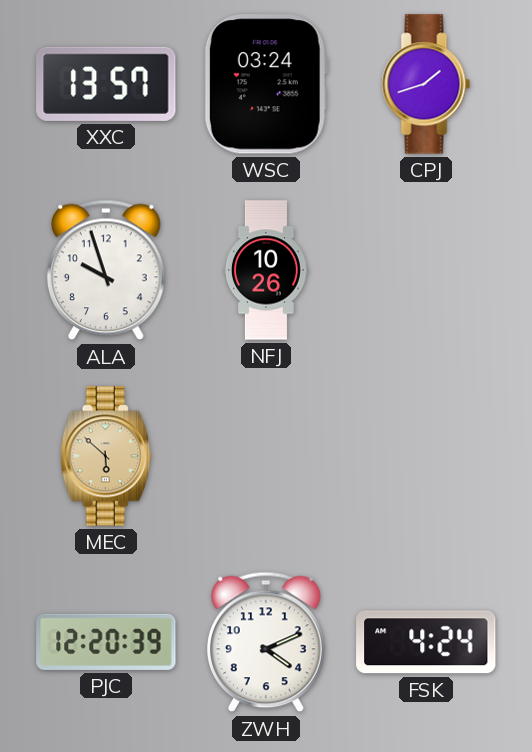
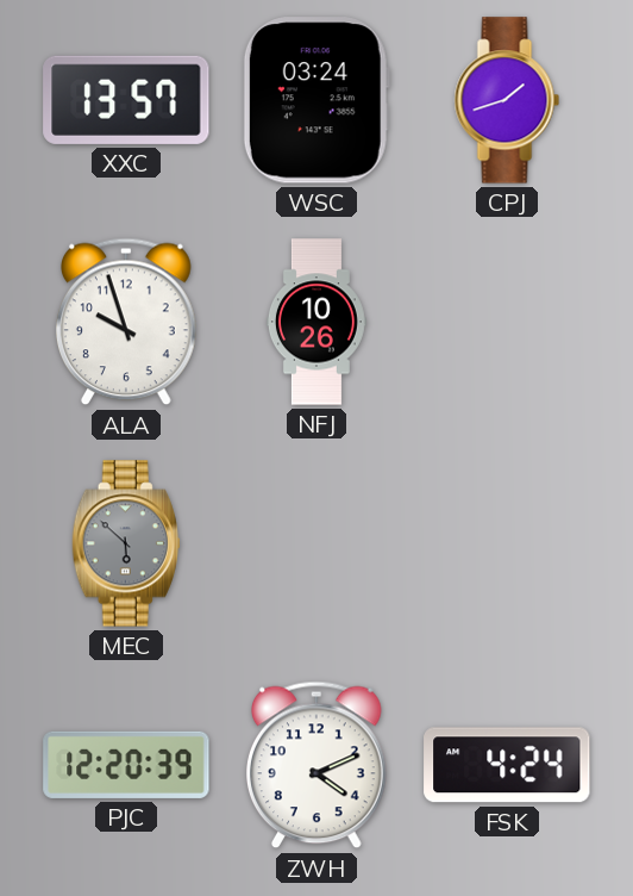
MEC dial: champagne -> grey (126, 543)
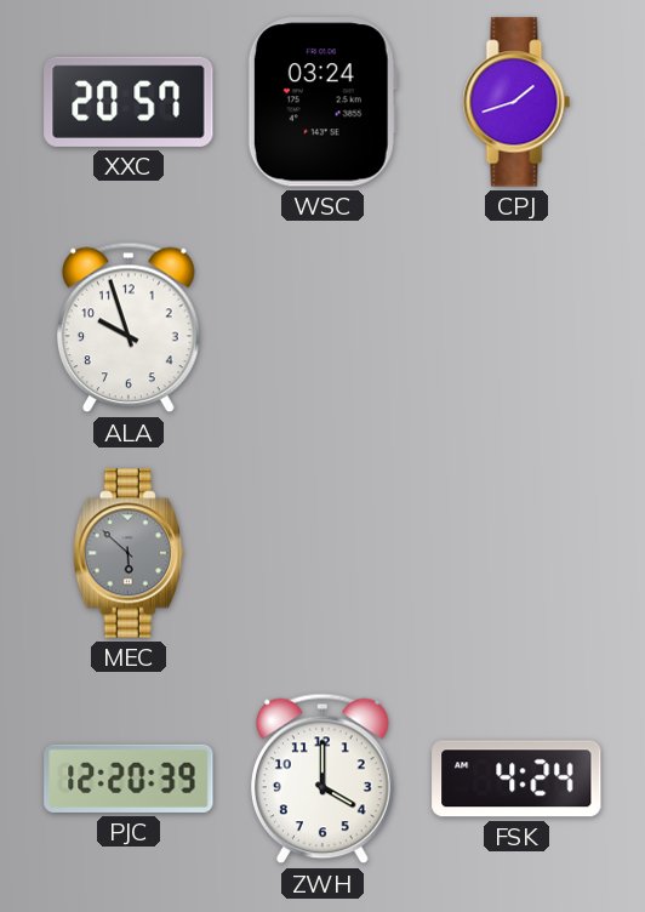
XXC: 13:57 -> 20:57 (129, 102)
NFJ: 10:26 -> none (316, 322)
ZWH: 4:11 -> 4:00 (324, 779)
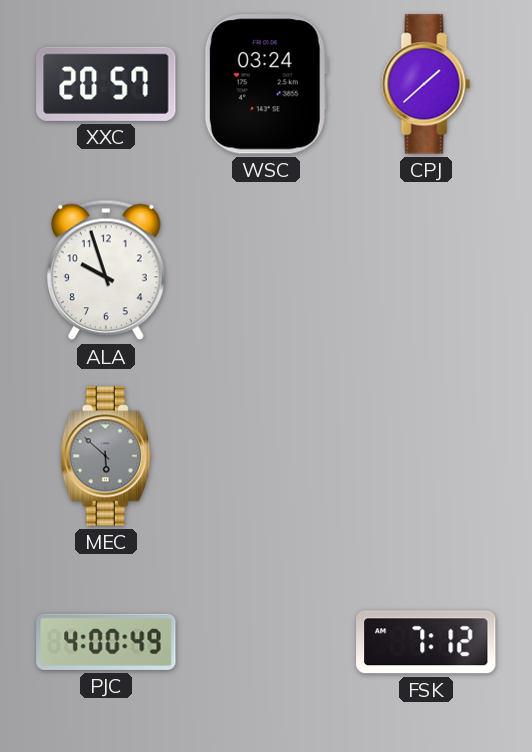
CPJ: 1:42 -> 1:38 (426, 84)
PJC: 12:20 -> 4:00 (106, 642)
ZWH: 4:00 -> none (324, 779)
FSK: 4:24 -> 7:12 (426, 642)
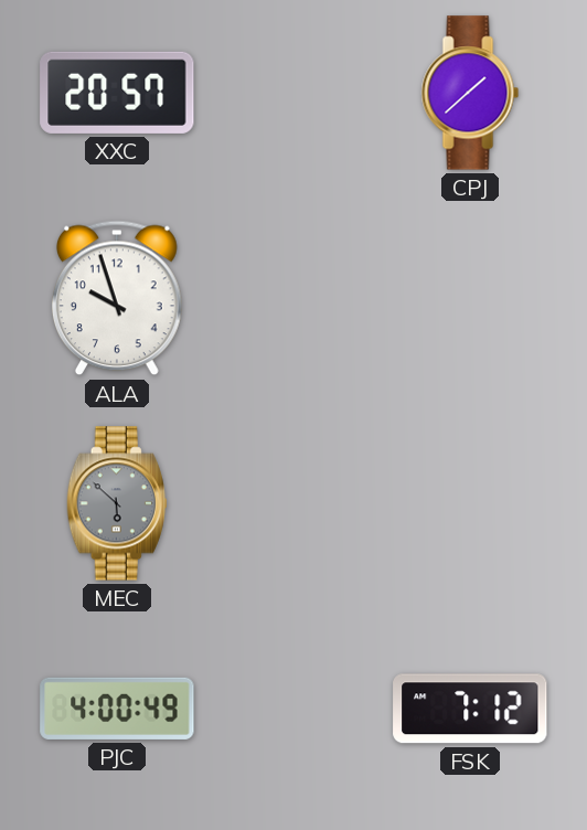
WSC: 03:24 -> none (266, 84)
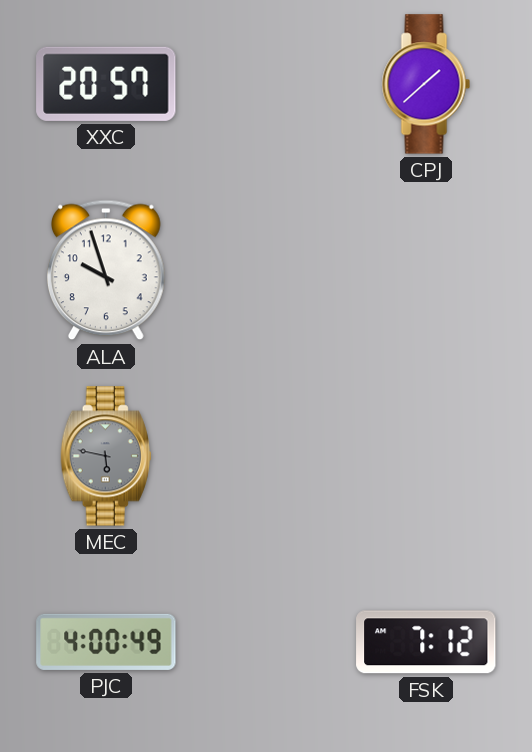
MEC: 5:52 -> 5:47 (106, 456)
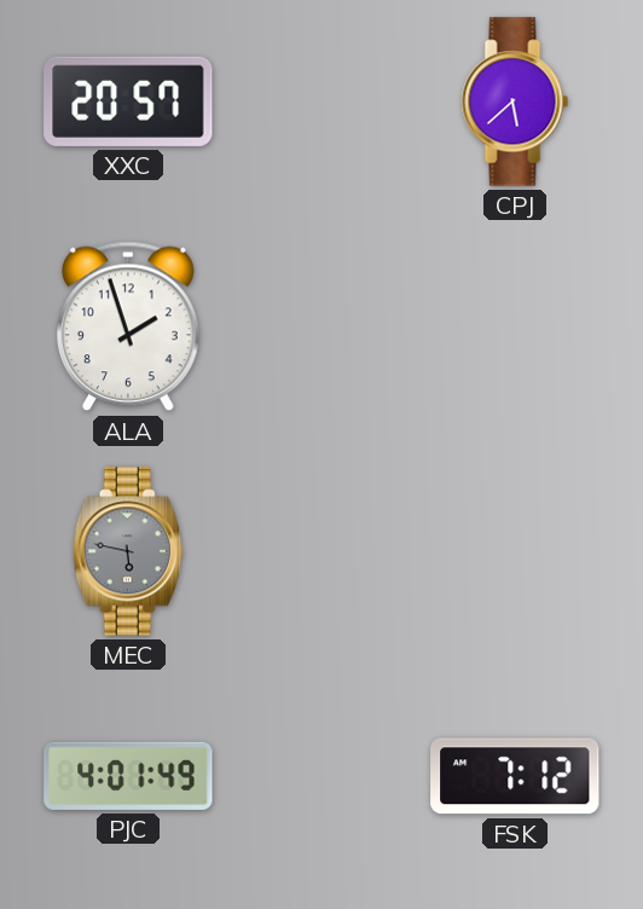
CPJ: 1:38 -> 5:38 (515, 102)
ALA: 9:57 -> 1:57 (129, 326)
PJC: 4:00 -> 4:01 (128, 776)
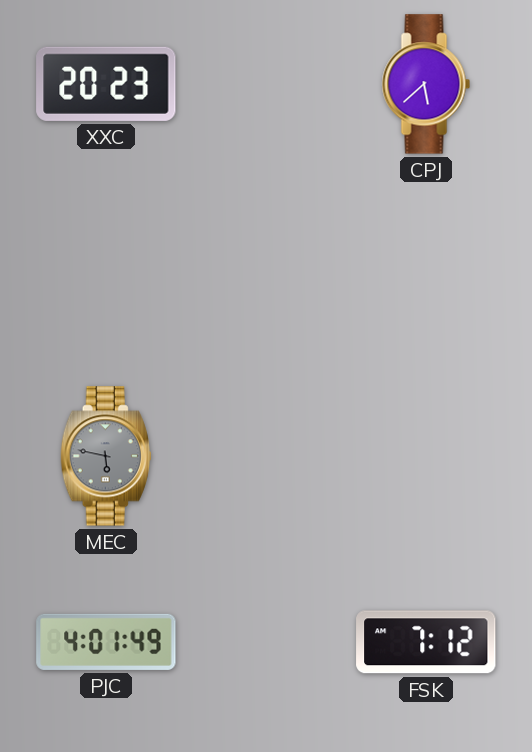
XXC: 20:57 -> 20:23 (106, 84)
ALA: 1:57 -> none (129, 326)
